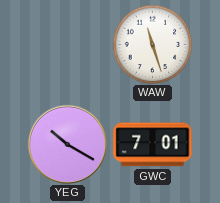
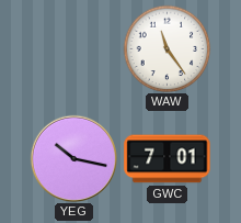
WAW: 11:27 -> 11:24 (167, 48)
YEG: 10:20 -> 10:17 (73, 158)
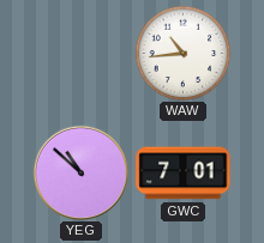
WAW: 11:24 -> 10:44 (182, 53)
YEG: 10:17 -> 10:52 (80, 172)
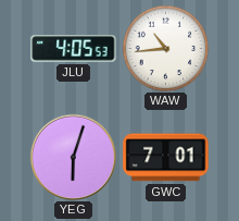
JLU: none -> 4:05 (74, 49)
YEG: 10:52 -> 6:03 (73, 157)
